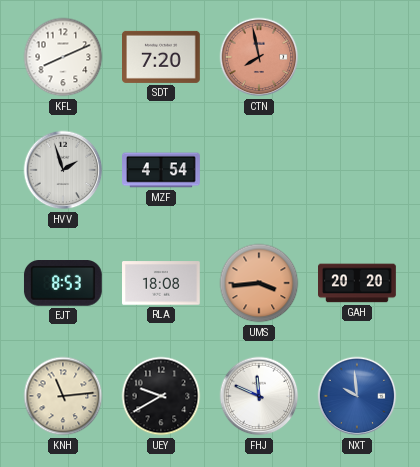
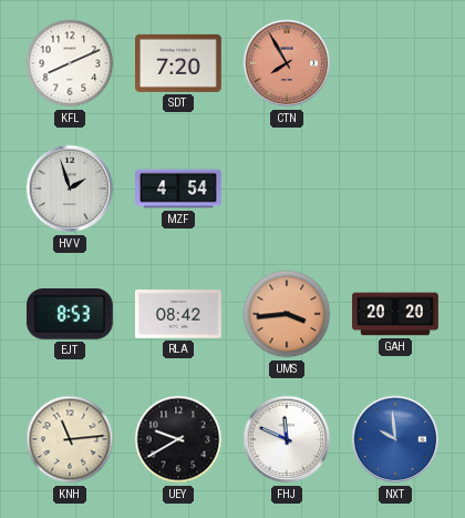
CTN: 7:58 -> 7:55 (287, 63)
RLA: 18:08 -> 08:42 (179, 314)
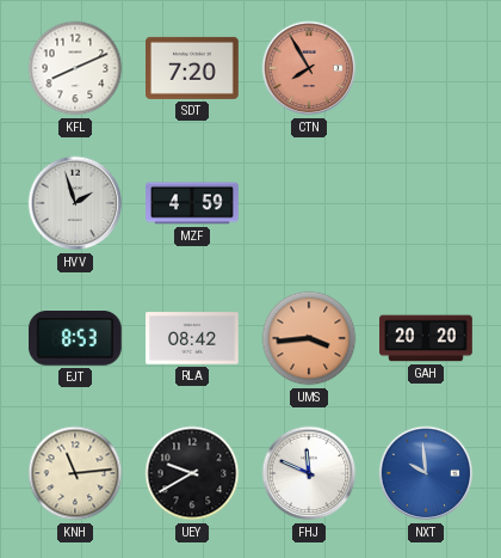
MZF: 4:54 -> 4:59 (192, 203)
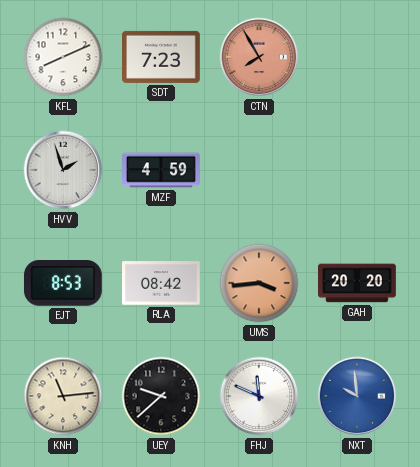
SDT: 7:20 -> 7:23 (162, 57)
UEY: 9:40 -> 9:38 (161, 396)
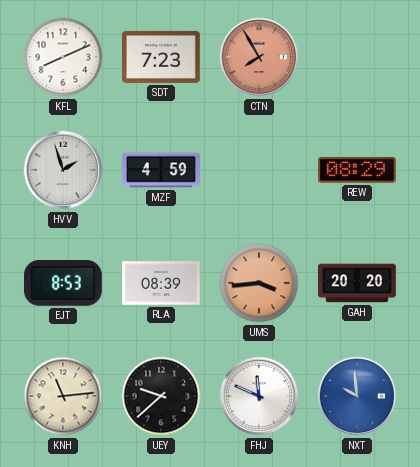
REW: none -> 08:29 (358, 170)
RLA: 08:42 -> 08:39 (162, 283)
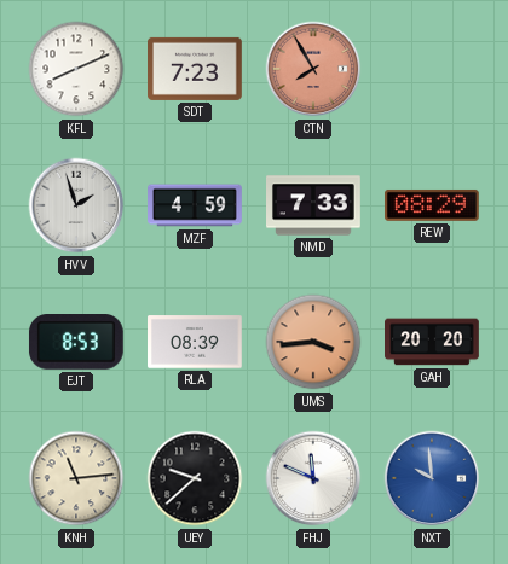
NMD: none -> 7:33 (313, 205)
